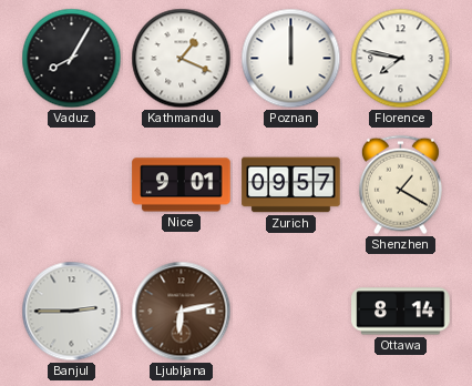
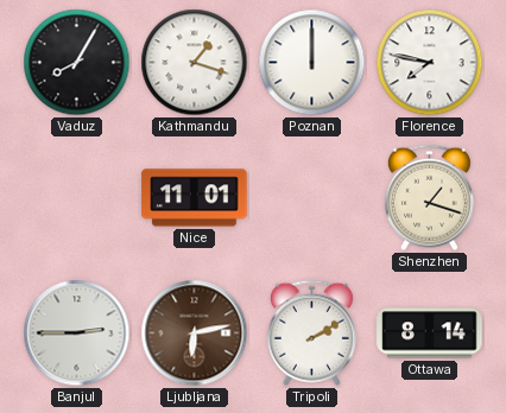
Kathmandu: 1:19 -> 1:18 (195, 63)
Nice: 9:01 -> 11:01 (195, 198)
Zurich: 09:57 -> none (291, 185)
Shenzhen: 1:20 -> 1:18 (429, 198)
Tripoli: none -> 2:10 (311, 333)
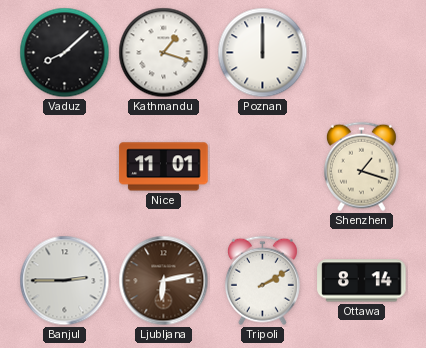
Vaduz: 8:05 -> 8:08 (65, 53)
Florence: 7:47 -> none (430, 63)
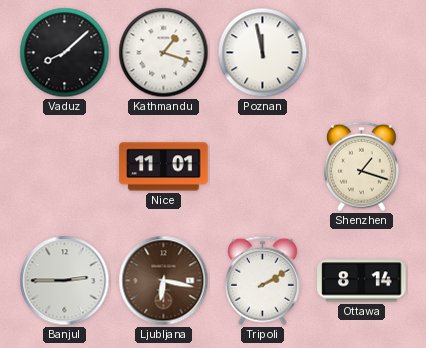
Poznan: 12:00 -> 11:58 (263, 53)
Ljubljana: 6:13 -> 6:17 (164, 281)
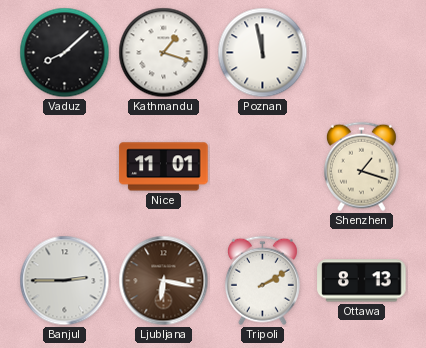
Ottawa: 8:14 -> 8:13 (362, 281)
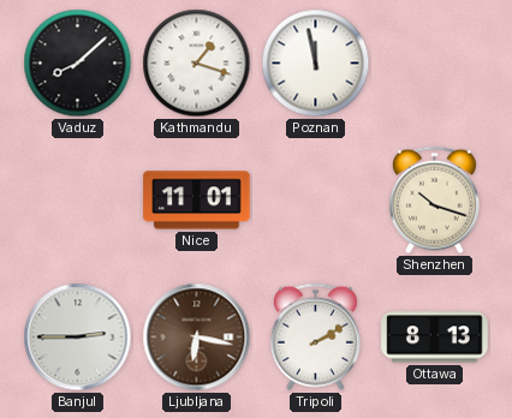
Shenzhen: 1:18 -> 10:18 (434, 201)
